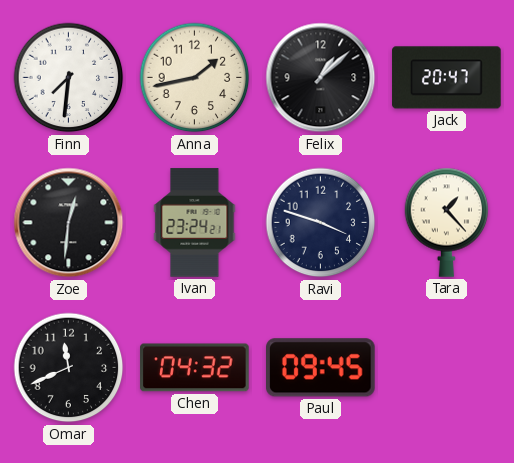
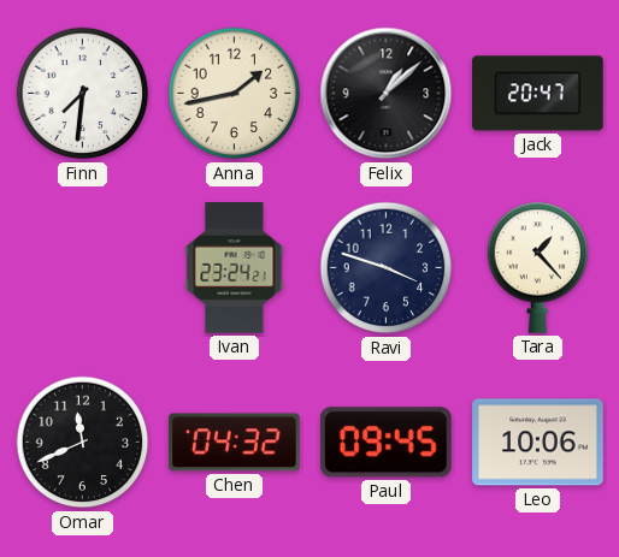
Zoe: 12:31 -> none (69, 223)
Leo: none -> 10:06 (538, 443)
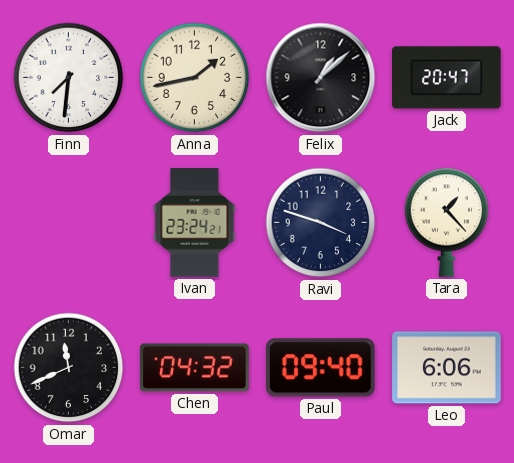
Paul: 09:45 -> 09:40 (321, 368)
Leo: 10:06 -> 6:06 (447, 368)
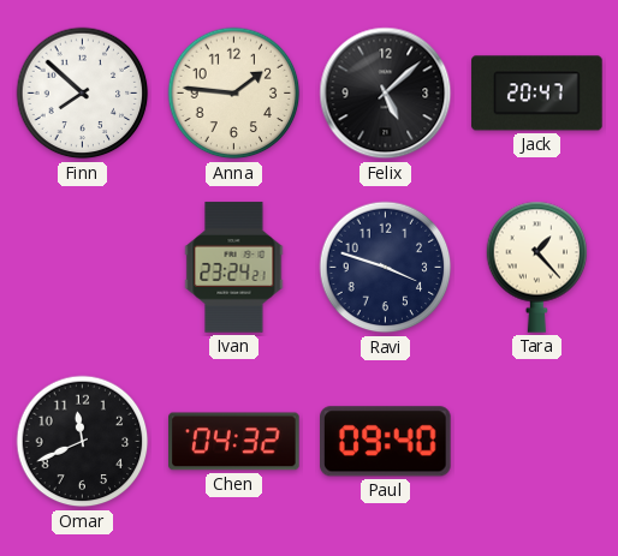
Finn: 7:31 -> 7:52 (83, 94)
Anna: 1:43 -> 1:46 (234, 94)
Felix: 1:08 -> 5:08 (386, 94)
Leo: 6:06 -> none (447, 368)
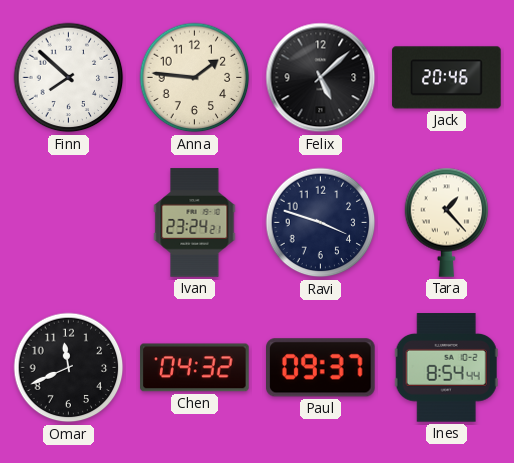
Jack: 20:47 -> 20:46 (447, 78)
Paul: 09:40 -> 09:37 (321, 368)
Ines: none -> 8:54 (446, 368)
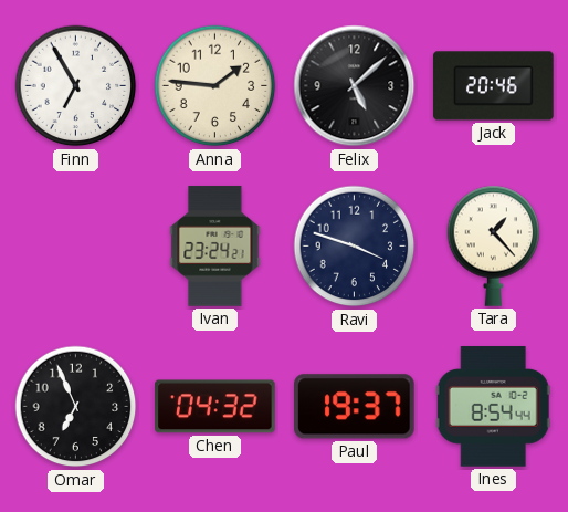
Finn: 7:52 -> 6:55 (76, 86)
Omar: 11:41 -> 6:56 (76, 407)
Paul: 09:37 -> 19:37 (355, 407)
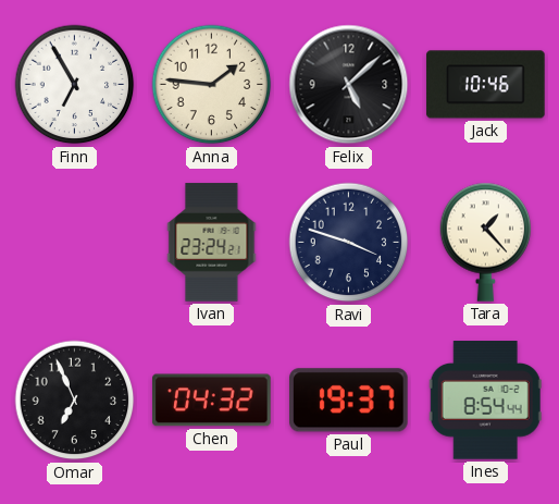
Jack: 20:46 -> 10:46 (486, 85)
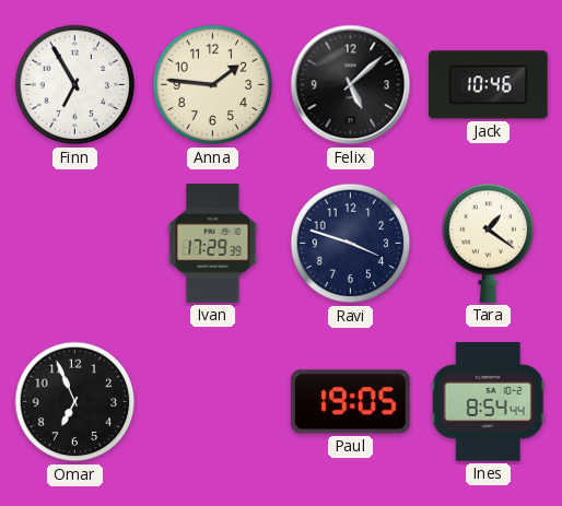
Ivan: 23:24 -> 17:29 (213, 244)
Tara: 1:23 -> 1:21 (489, 243)
Chen: 04:32 -> none (212, 401)
Paul: 19:37 -> 19:05 (351, 402)
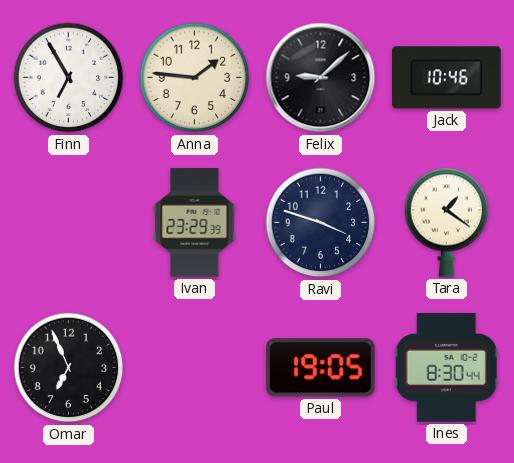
Felix: 5:08 -> 9:08 (321, 78)
Ivan: 17:29 -> 23:29 (195, 223)
Ines: 8:54 -> 8:30 (446, 368)
